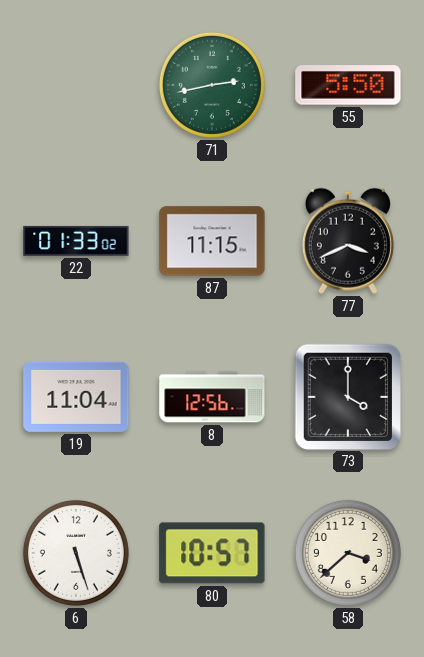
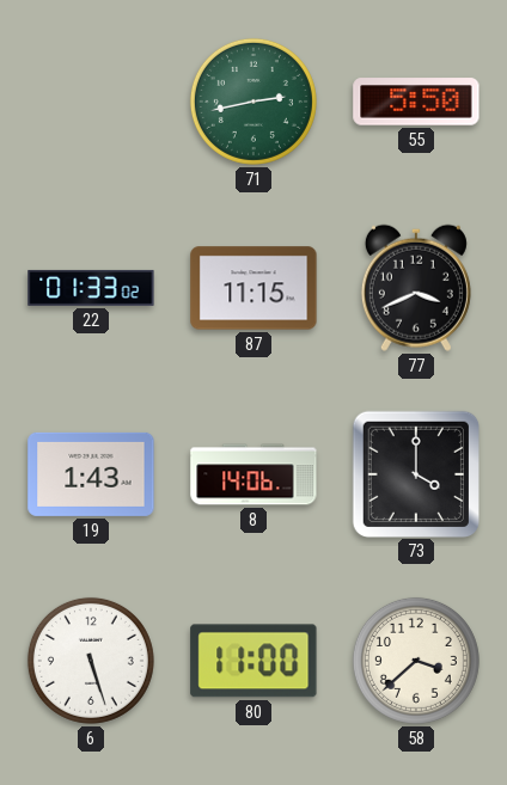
19: 11:04 -> 1:43 (91, 474)
8: 12:56 -> 14:06 (253, 474)
80: 10:57 -> 11:00 (253, 661)
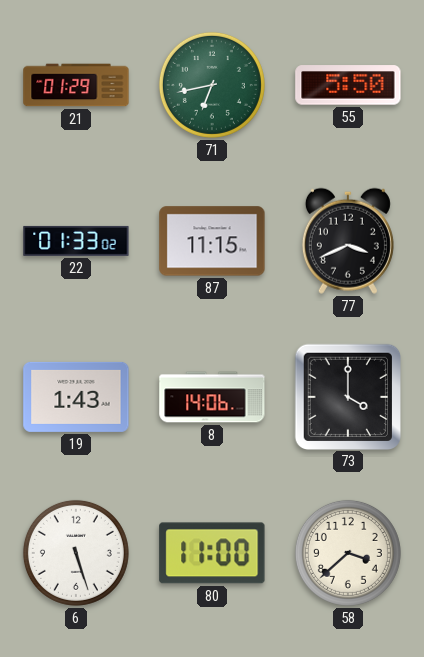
21: none -> 01:29 (76, 85)
71: 2:43 -> 6:43 (212, 85)
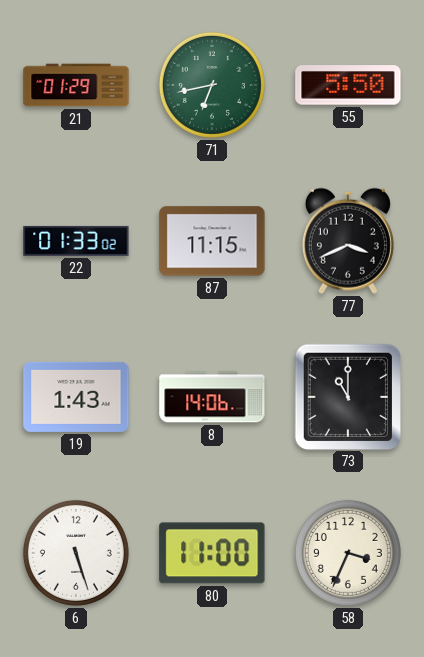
73: 4:00 -> 11:00 (347, 396)
58: 3:38 -> 3:34 (348, 553)
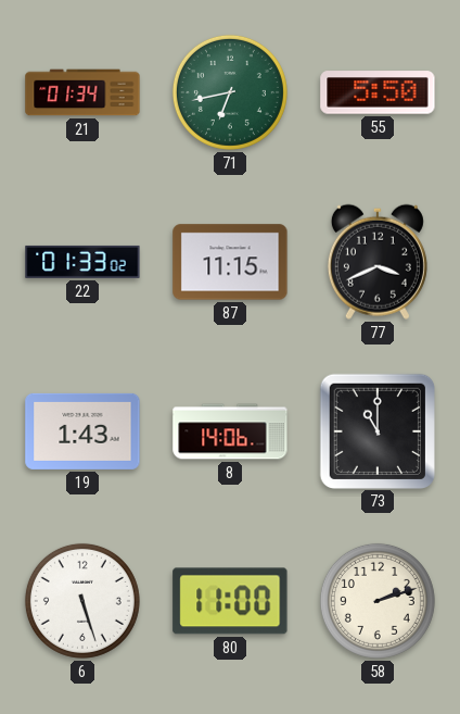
21: 01:29 -> 01:34 (82, 92)
58: 3:34 -> 2:12 (378, 601)
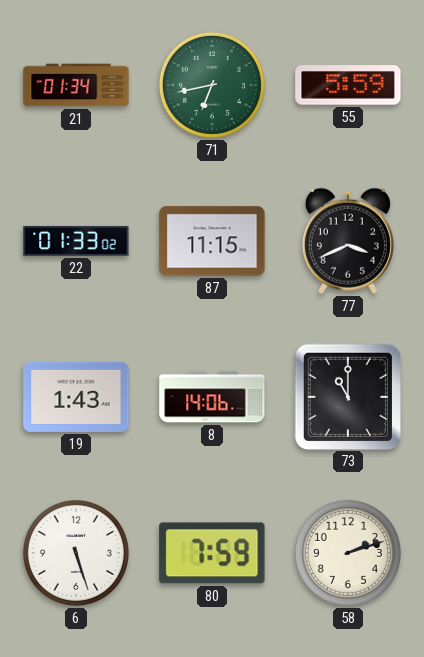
55: 5:50 -> 5:59 (348, 85)
80: 11:00 -> 7:59 (212, 553)
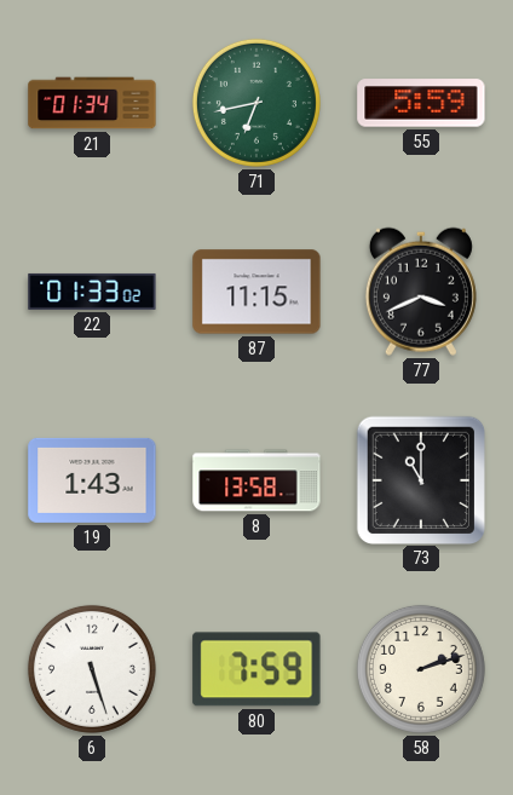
8: 14:06 -> 13:58 (256, 480)
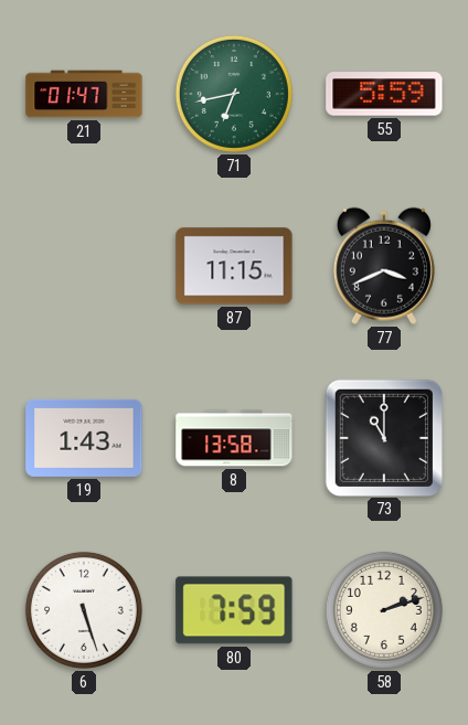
21: 01:34 -> 01:47 (84, 94)
22: 01:33 -> none (92, 292)
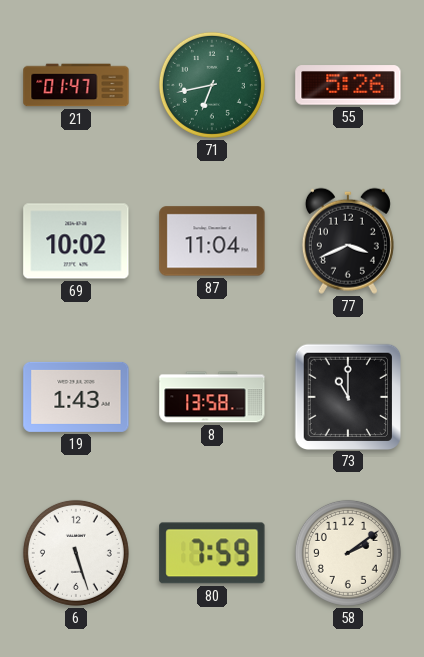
55: 5:59 -> 5:26 (348, 85)
69: none -> 10:02 (76, 241)
87: 11:15 -> 11:04 (212, 241)
58: 2:12 -> 2:09 (348, 553)
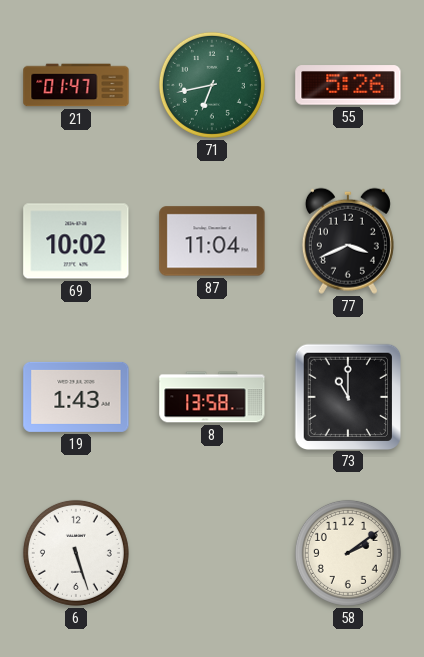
80: 7:59 -> none (212, 553)
